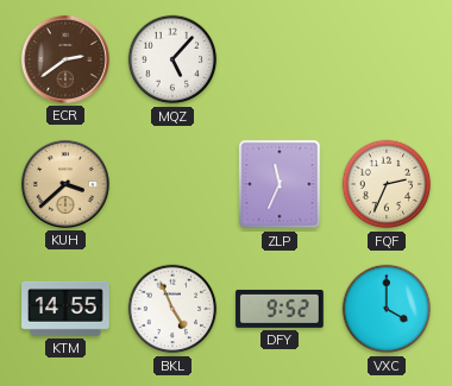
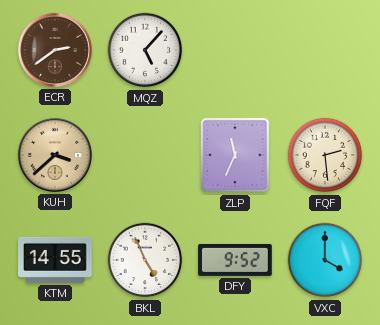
FQF: 2:34 -> 2:29 (325, 155)
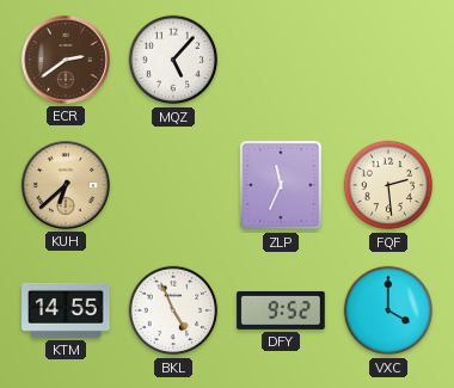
KUH: 3:38 -> 6:38 (66, 185)
